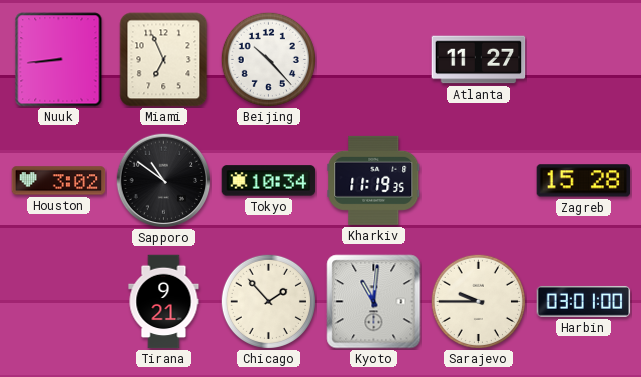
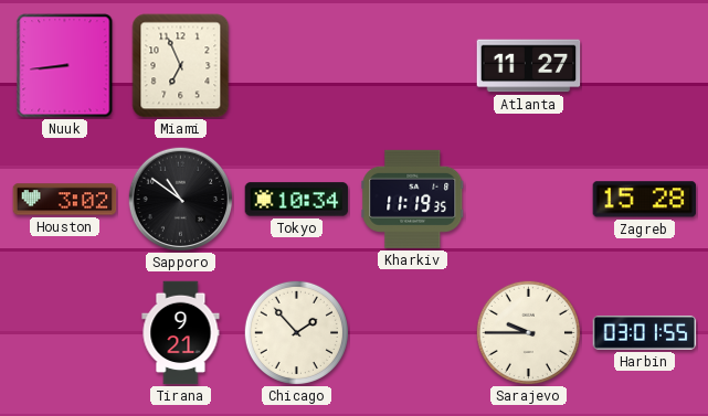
Beijing: 10:23 -> none (268, 59)
Kyoto: 11:01 -> none (374, 302)
Harbin: 03:01:00 -> 03:01:55 (645, 333)
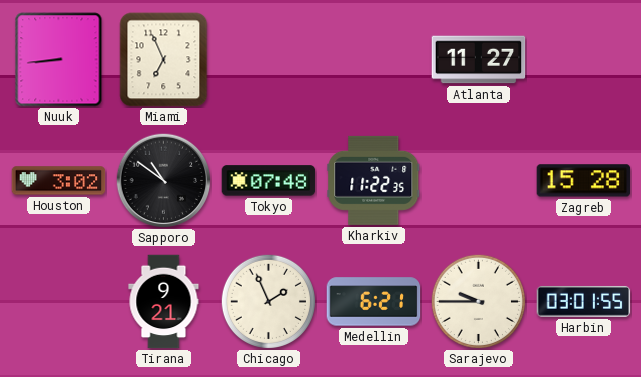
Tokyo: 10:34 -> 07:48 (269, 181)
Kharkiv: 11:19 -> 11:22 (374, 180)
Chicago: 1:53 -> 1:56 (268, 301)
Medellin: none -> 6:21 (374, 302)
